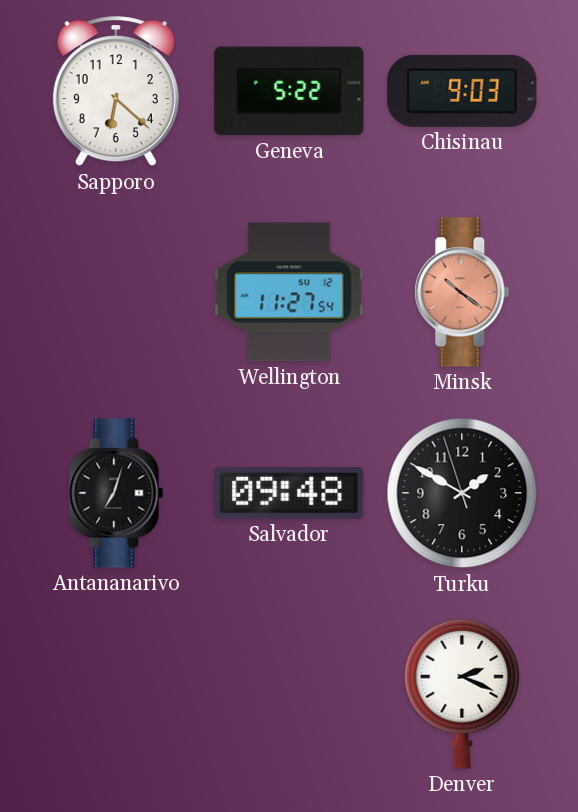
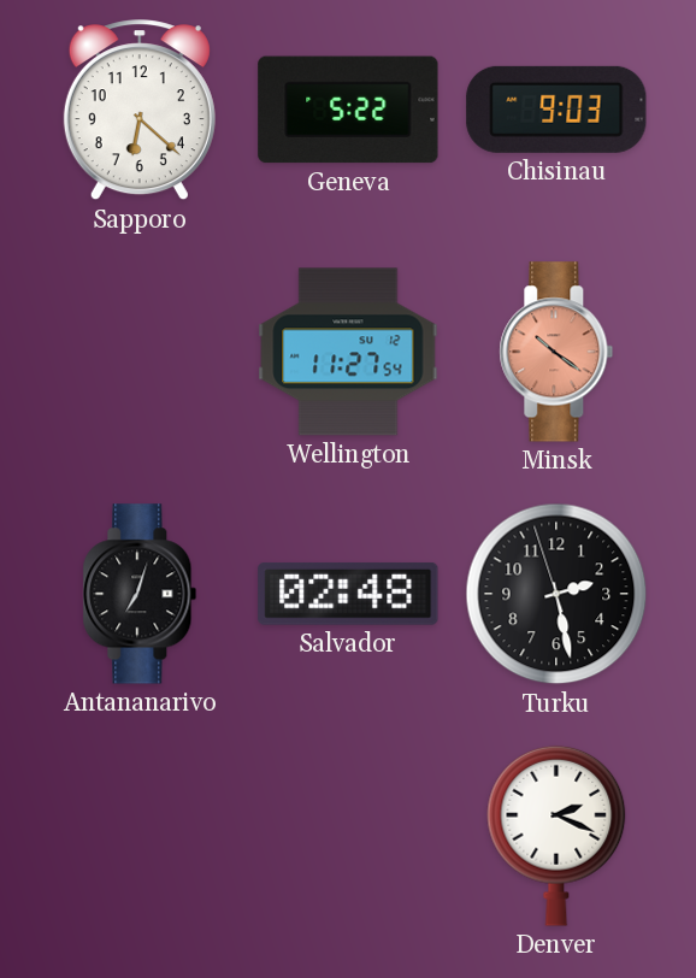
Salvador: 09:48 -> 02:48 (348, 594)
Turku: 1:49 -> 2:27 (556, 594)
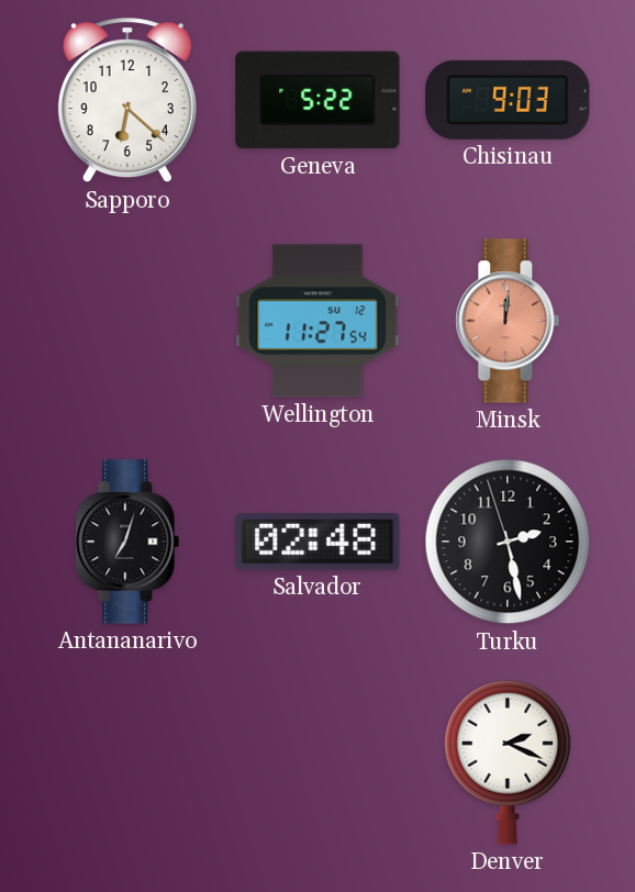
Minsk: 10:21 -> 12:01 (508, 321)
